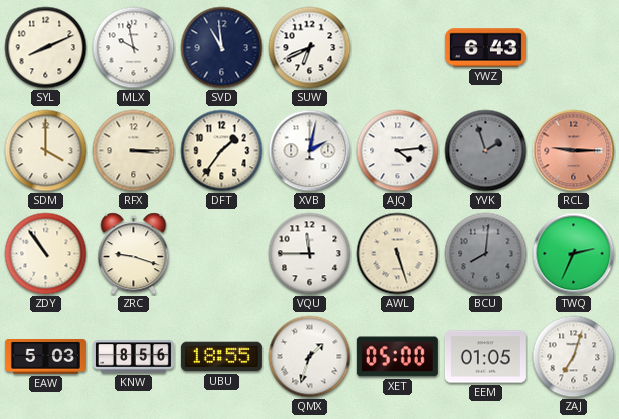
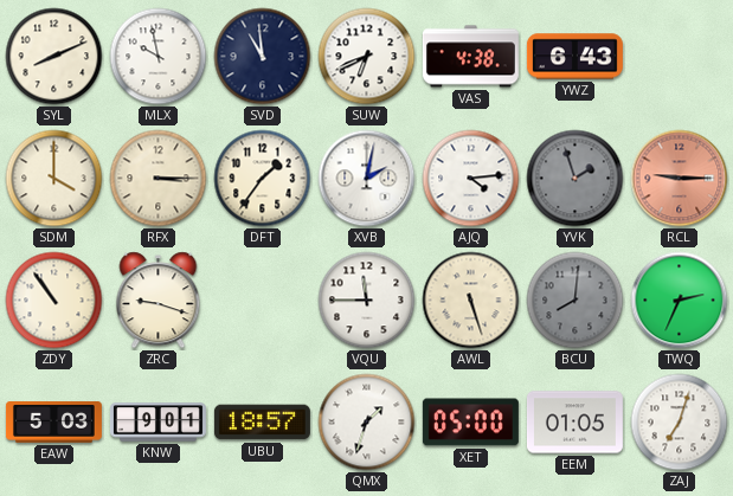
VAS: none -> 4:38 (470, 57)
KNW: 8:56 -> 9:01 (157, 423)
UBU: 18:55 -> 18:57 (262, 423)
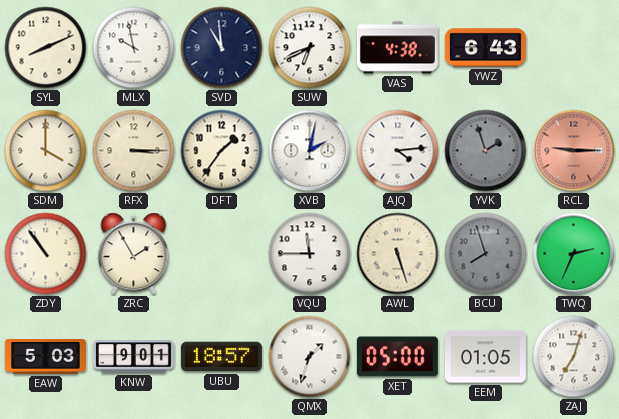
ZRC: 9:18 -> 1:55 (134, 254)
BCU: 8:01 -> 7:57 (486, 254)
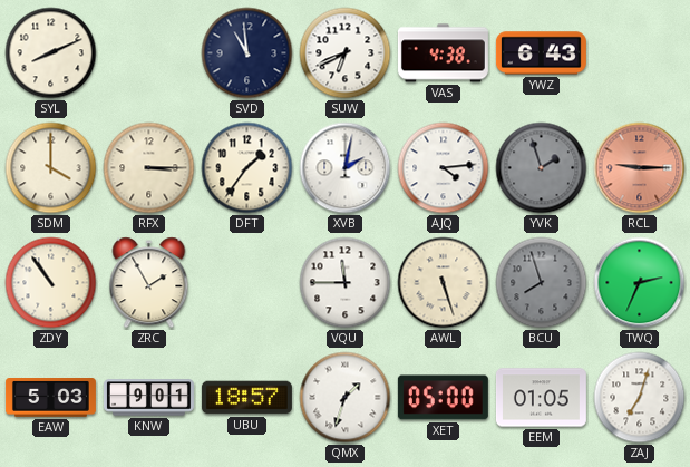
MLX: 9:58 -> none (134, 48)
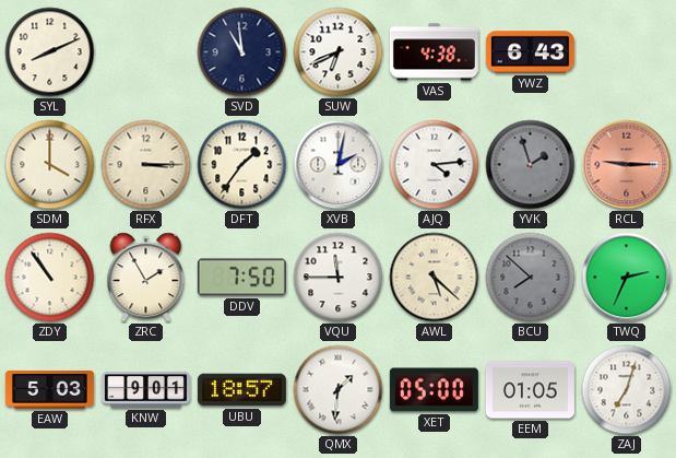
DDV: none -> 7:50 (241, 278)
AWL: 5:27 -> 5:22 (435, 278)
BCU: 7:57 -> 7:52 (531, 278)
QMX: 1:33 -> 1:31 (339, 390)
